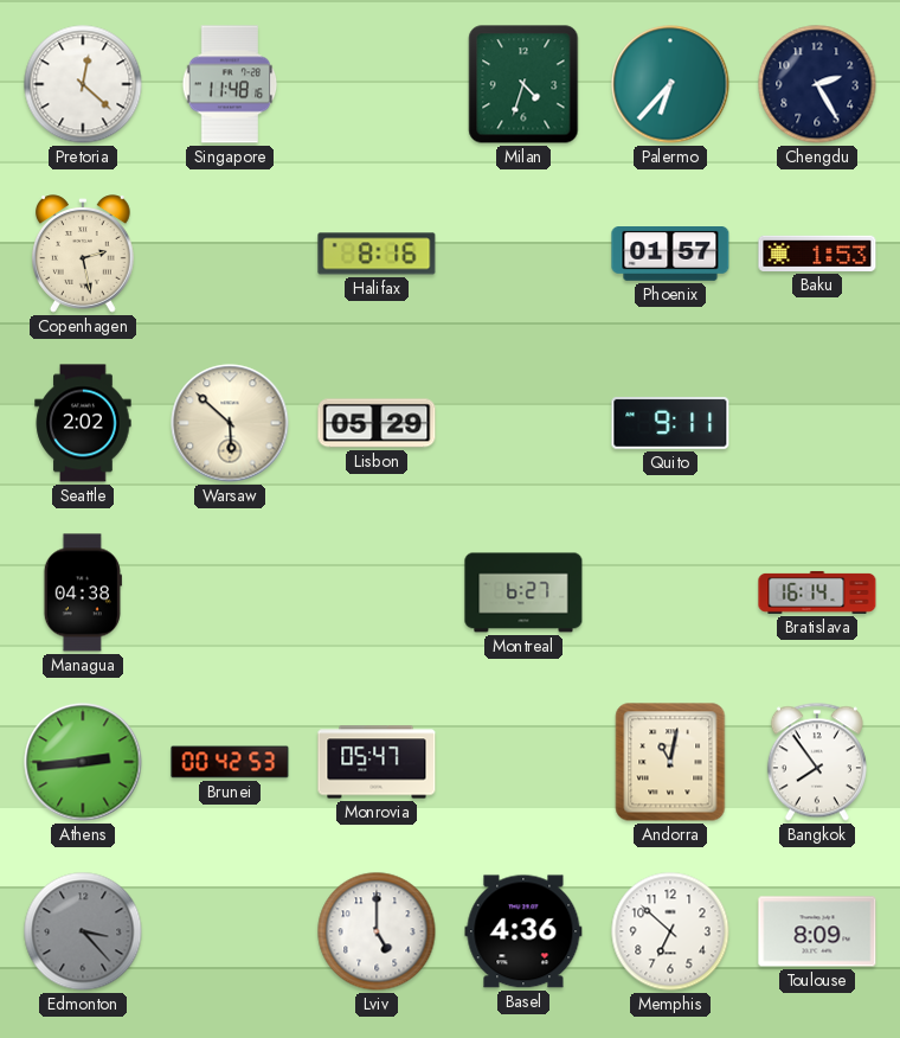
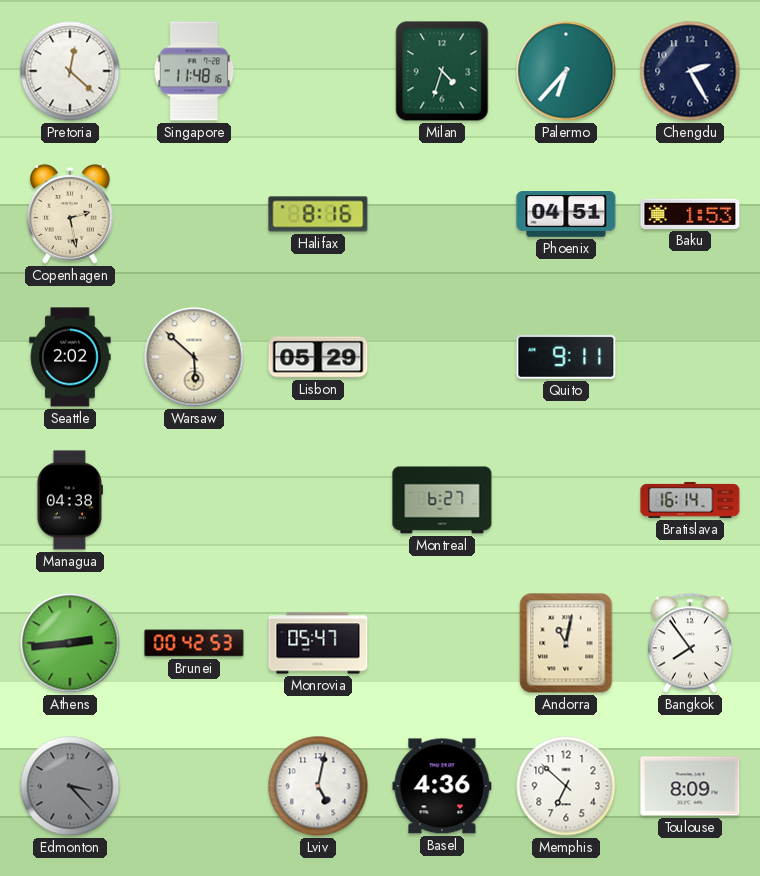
Phoenix: 01:57 -> 04:51 (566, 215)
Lviv: 5:00 -> 5:02 (318, 786)
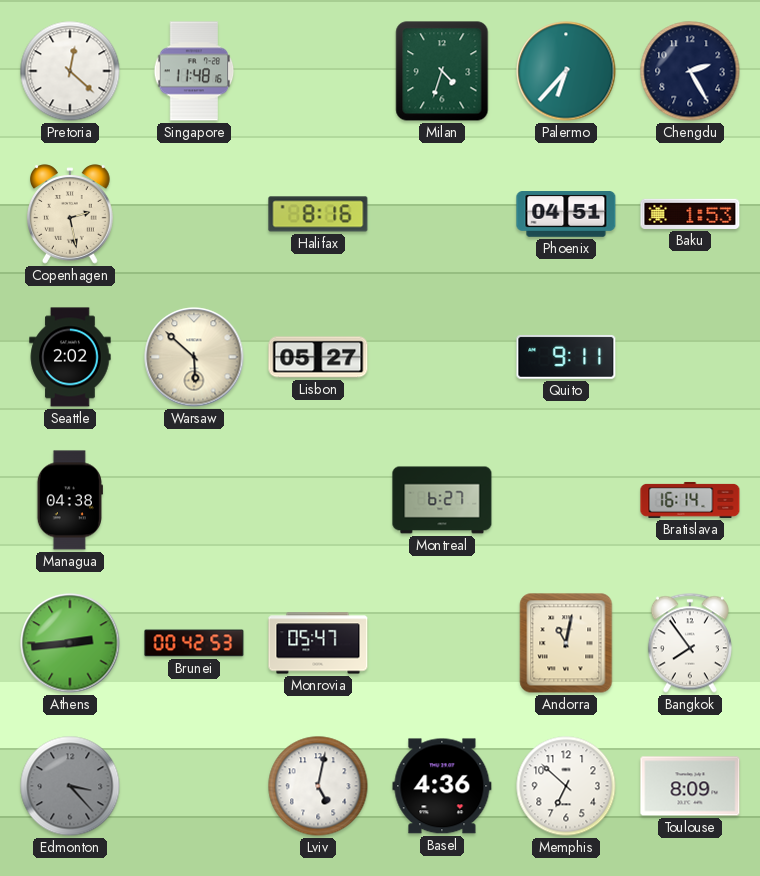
Lisbon: 05:29 -> 05:27 (318, 357)
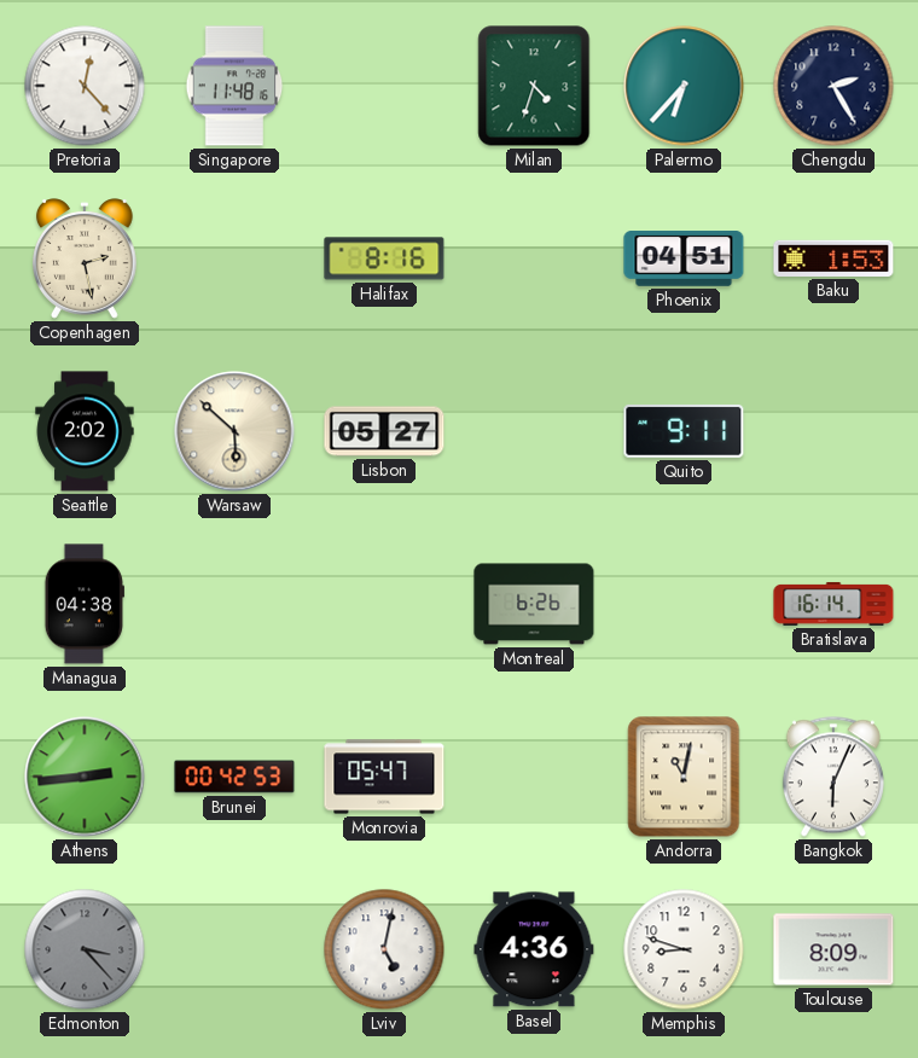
Pretoria: 12:22 -> 12:23 (85, 86)
Montreal: 6:27 -> 6:26 (534, 604)
Bangkok: 7:54 -> 6:04 (833, 777)
Memphis: 6:52 -> 8:48 (684, 949)
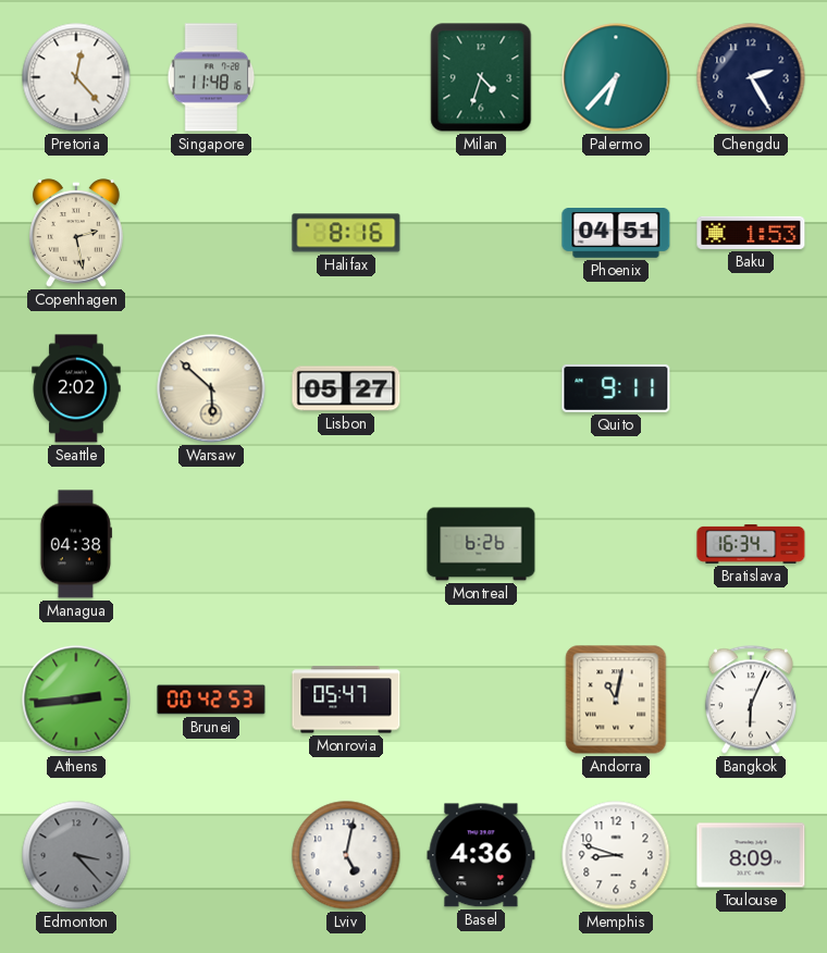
Bratislava: 16:14 -> 16:34 (751, 544)
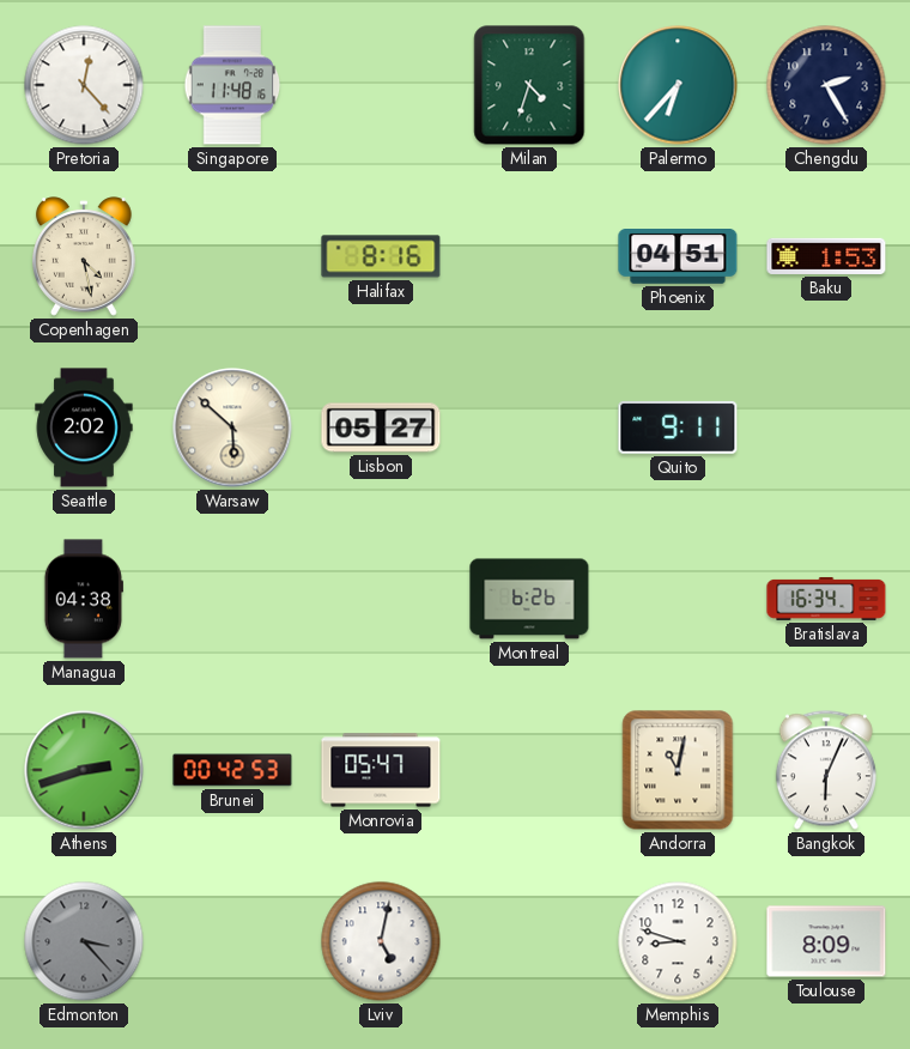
Copenhagen: 2:28 -> 4:28 (85, 256)
Athens: 2:44 -> 2:42 (84, 770)
Basel: 4:36 -> none (481, 855)
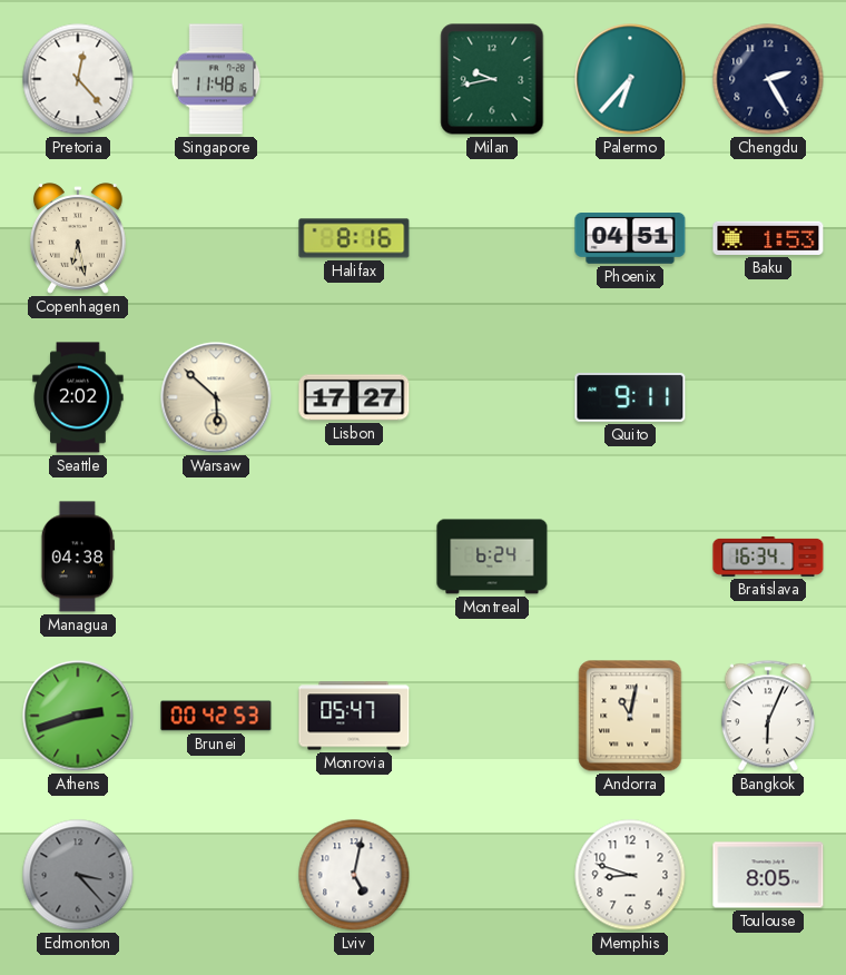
Milan: 4:33 -> 9:43 (492, 79)
Copenhagen: 4:28 -> 6:28 (79, 238)
Lisbon: 05:27 -> 17:27 (354, 397)
Montreal: 6:26 -> 6:24 (492, 557)
Toulouse: 8:09 -> 8:05 (768, 875)
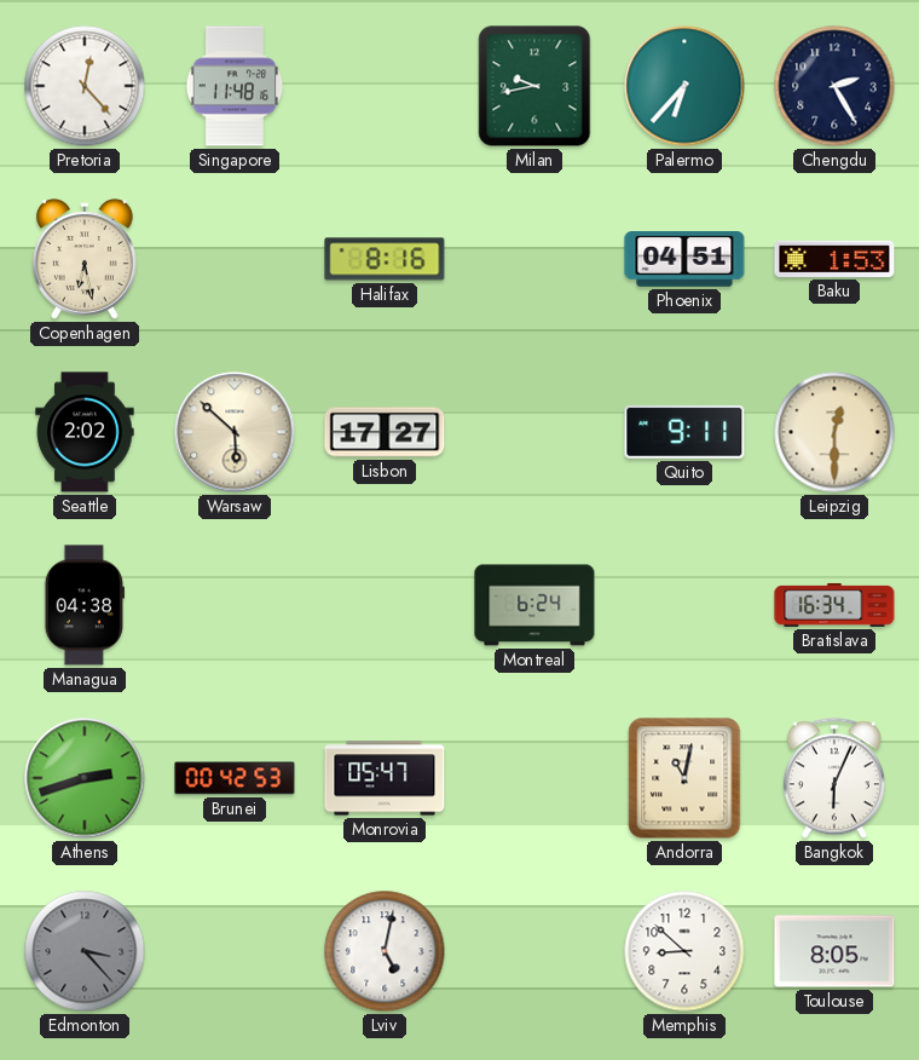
Leipzig: none -> 12:30 (834, 432)
Memphis: 8:48 -> 8:52 (684, 951)
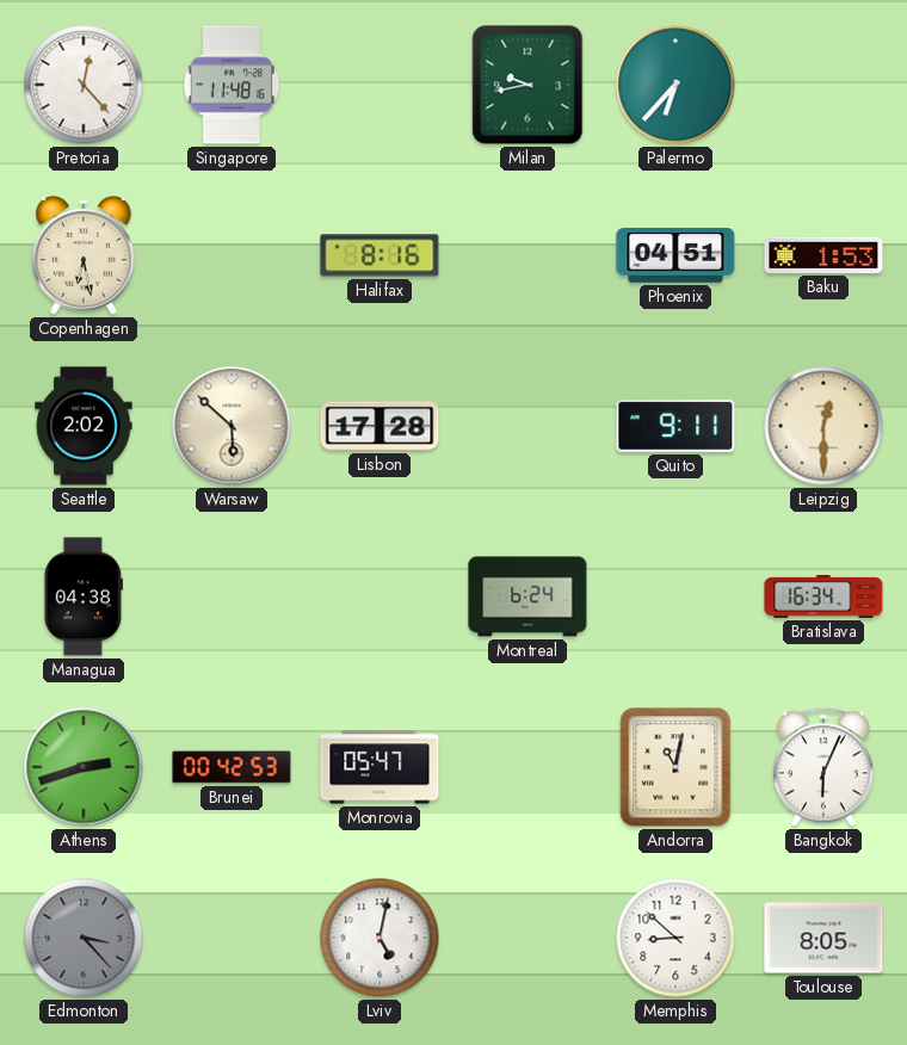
Chengdu: 2:25 -> none (834, 86)
Lisbon: 17:27 -> 17:28 (380, 426)
